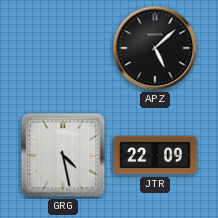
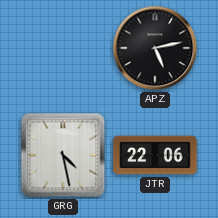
APZ: 5:08 -> 5:13 (155, 48)
JTR: 22:09 -> 22:06 (155, 155)
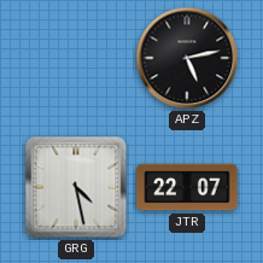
JTR: 22:06 -> 22:07 (187, 187)
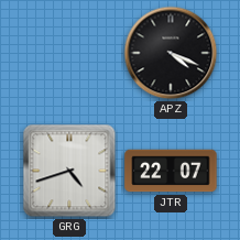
APZ: 5:13 -> 4:19 (171, 53)
GRG: 4:28 -> 4:42 (69, 171)
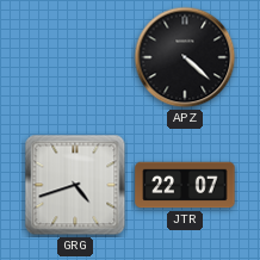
APZ: 4:19 -> 4:22 (185, 57)
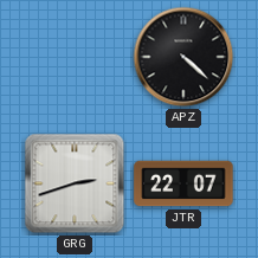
GRG: 4:42 -> 2:42 (75, 183)
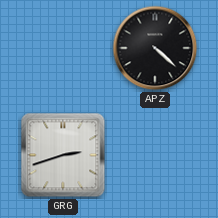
JTR: 22:07 -> none (183, 183)
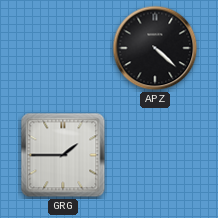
GRG: 2:42 -> 1:45 (63, 155)
